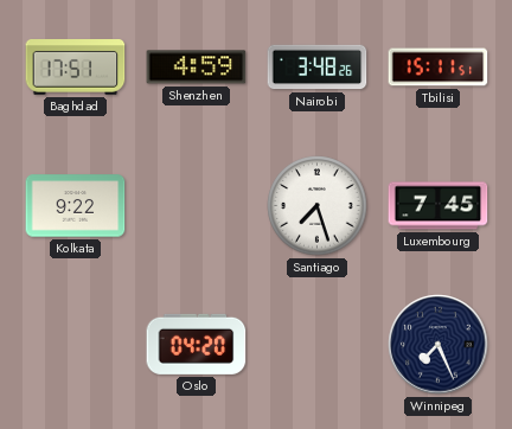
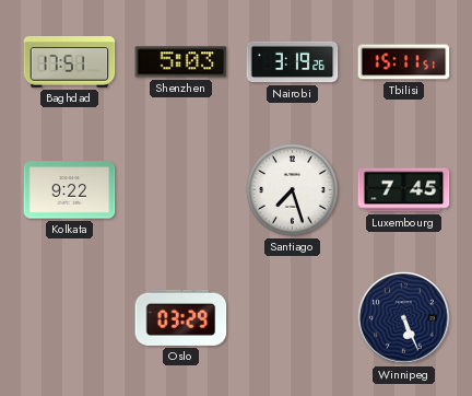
Shenzhen: 4:59 -> 5:03 (181, 62)
Nairobi: 3:48 -> 3:19 (293, 62)
Oslo: 04:20 -> 03:29 (181, 317)
Winnipeg: 7:26 -> 5:26 (404, 318)
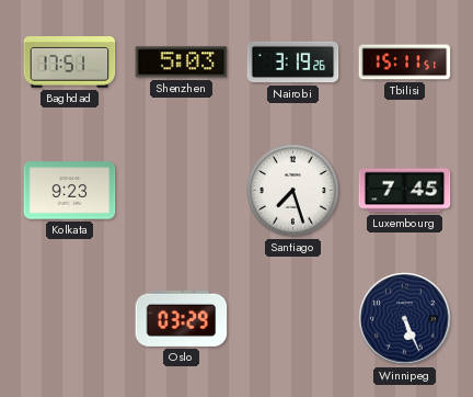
Kolkata: 9:22 -> 9:23 (70, 191)
